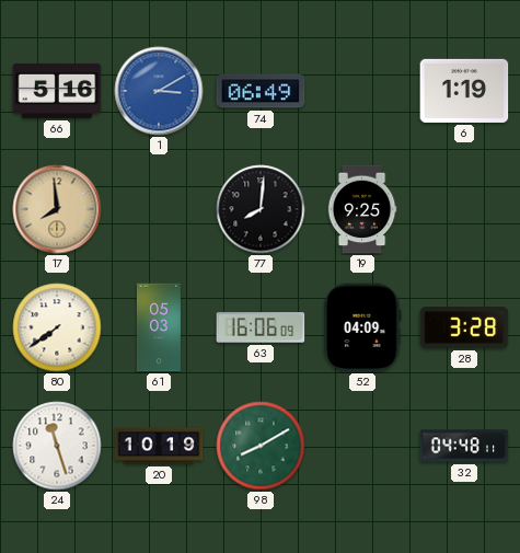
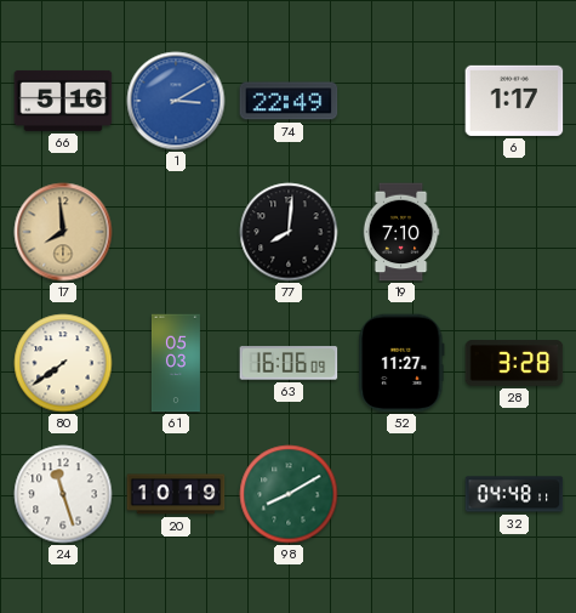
74: 06:49 -> 22:49 (289, 101)
6: 1:19 -> 1:17 (514, 101)
19: 9:25 -> 7:10 (401, 232)
52: 04:09 -> 11:27 (401, 363)
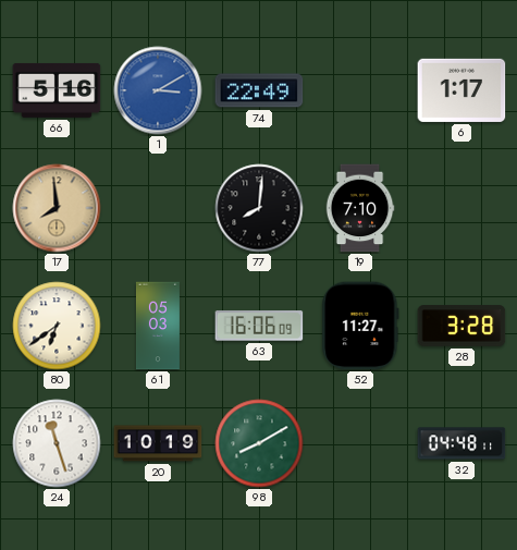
80: 7:39 -> 6:39 (57, 326)
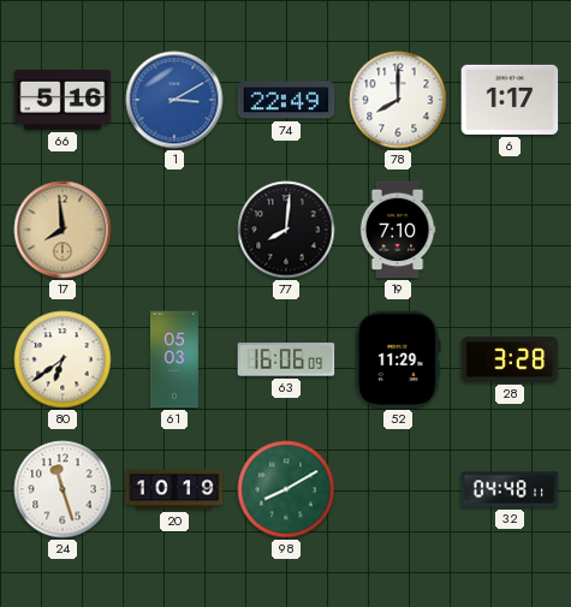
78: none -> 8:00 (398, 100)
52: 11:27 -> 11:29 (398, 359)
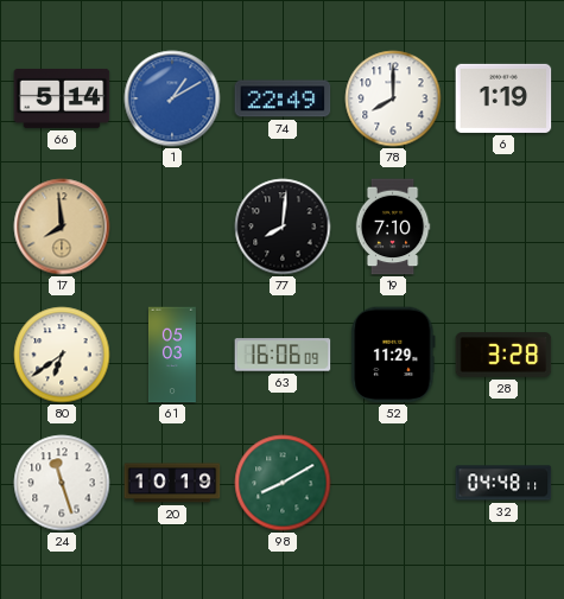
66: 5:16 -> 5:14 (62, 98)
1: 3:10 -> 1:10 (172, 98)
6: 1:17 -> 1:19 (503, 98)
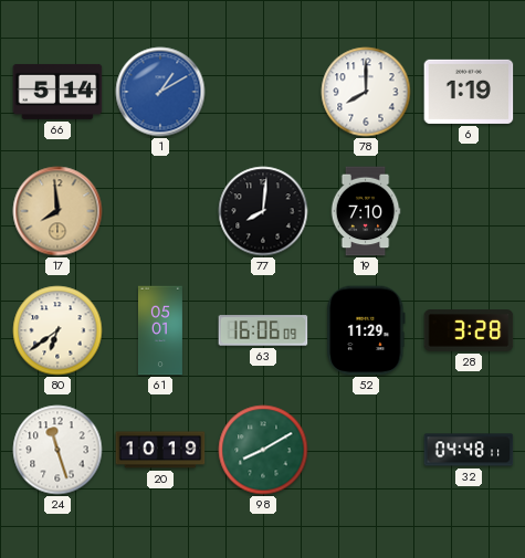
74: 22:49 -> none (283, 98)
61: 05:03 -> 05:01 (160, 330)
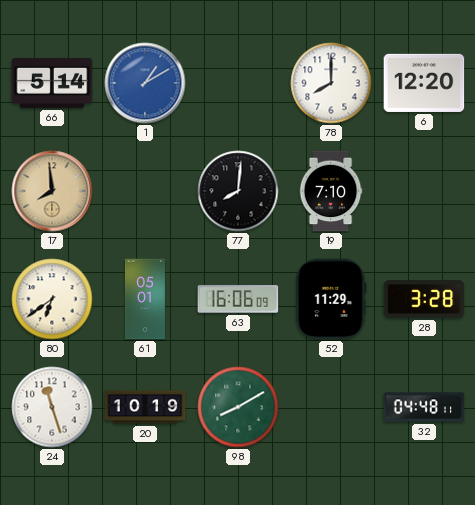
6: 1:19 -> 12:20 (424, 83)
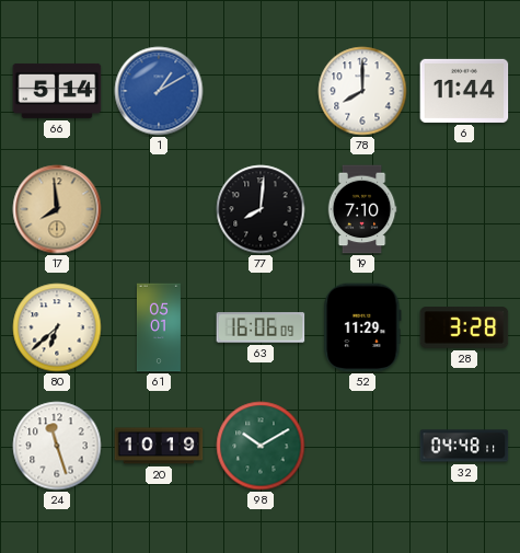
6: 12:20 -> 11:44 (464, 91)
80: 6:39 -> 6:38 (57, 327)
98: 8:10 -> 10:10 (261, 446)
